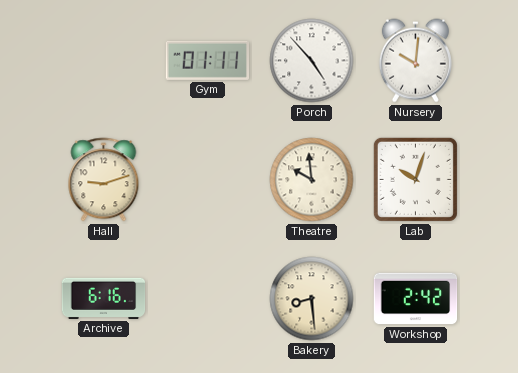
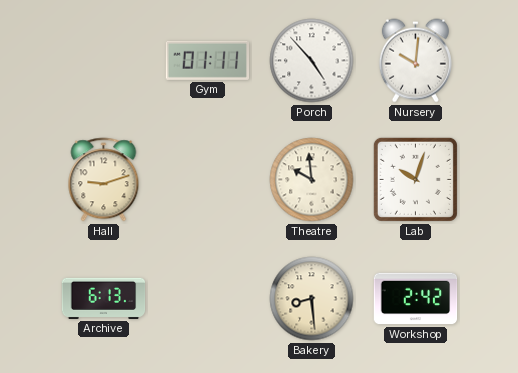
Archive: 6:16 -> 6:13 (104, 298)
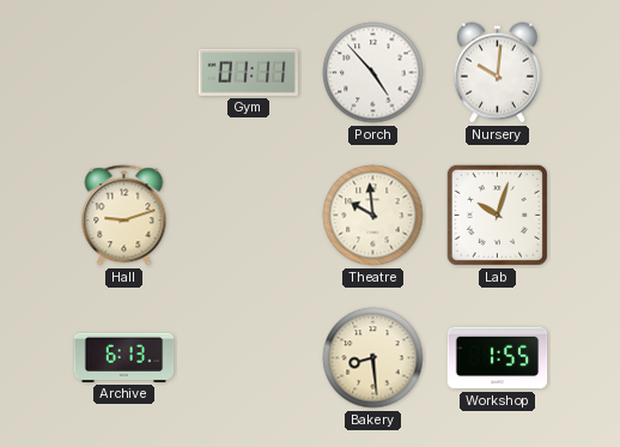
Workshop: 2:42 -> 1:55 (498, 358)
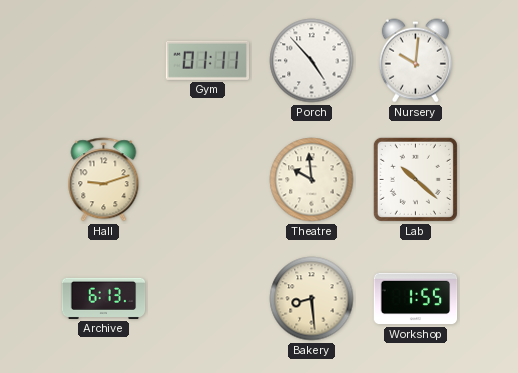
Lab: 10:03 -> 10:22 (415, 179)
